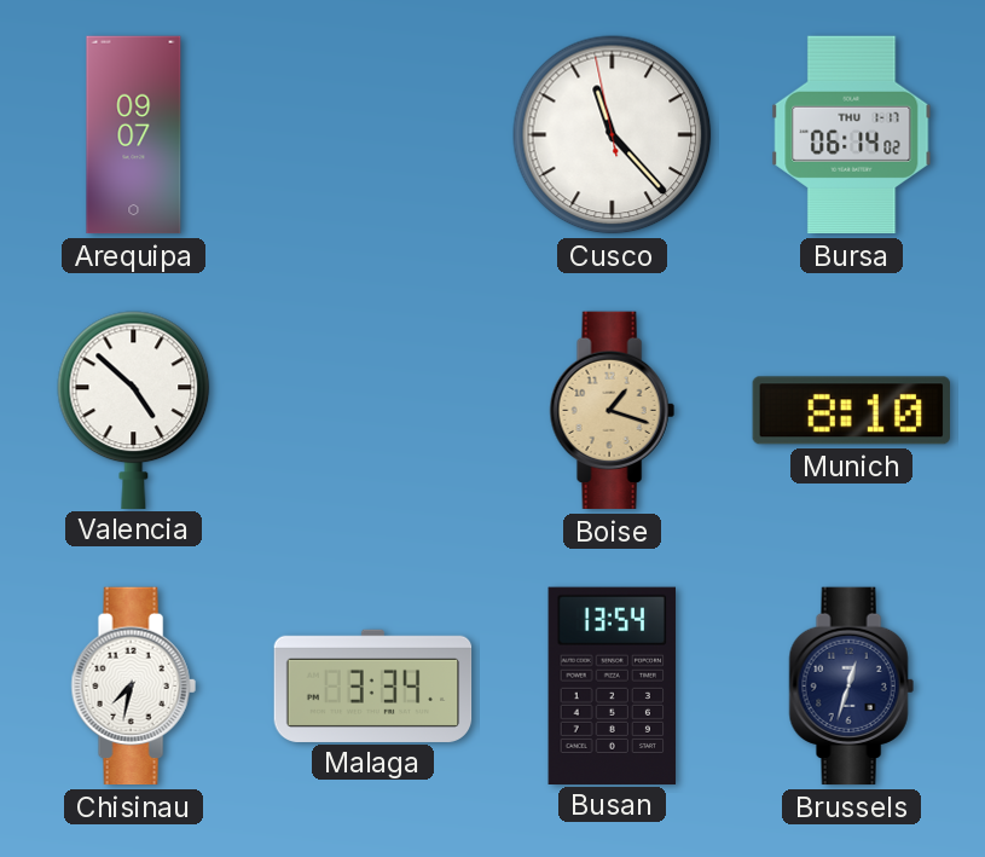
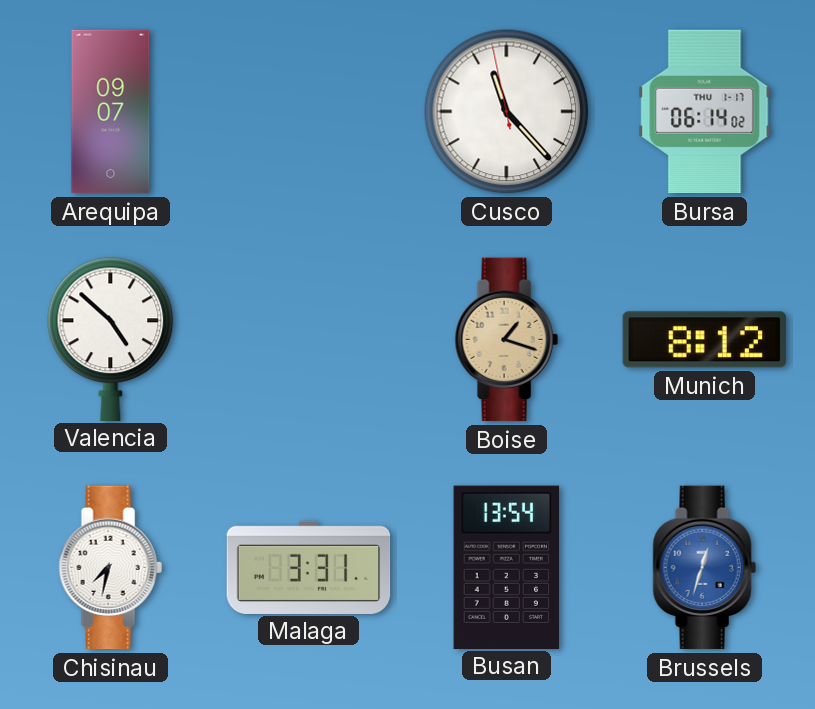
Munich: 8:10 -> 8:12 (704, 340)
Malaga: 3:34 -> 3:31 (309, 567)
Brussels dial: navy -> blue (704, 568)
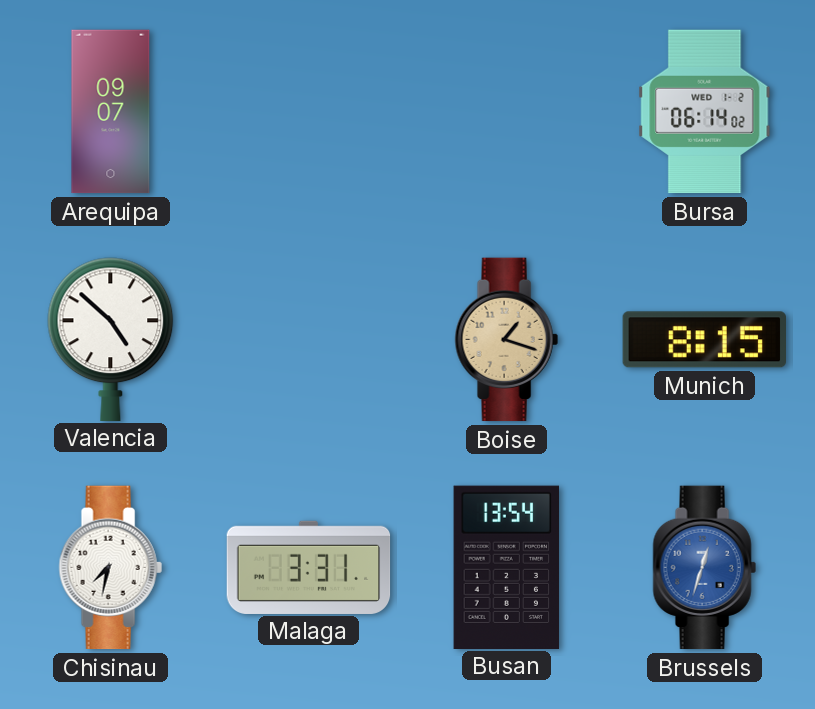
Cusco: 11:22 -> none (507, 112)
Bursa date: THU 1-17 -> WED 1-2 (705, 112)
Munich: 8:12 -> 8:15 (704, 340)
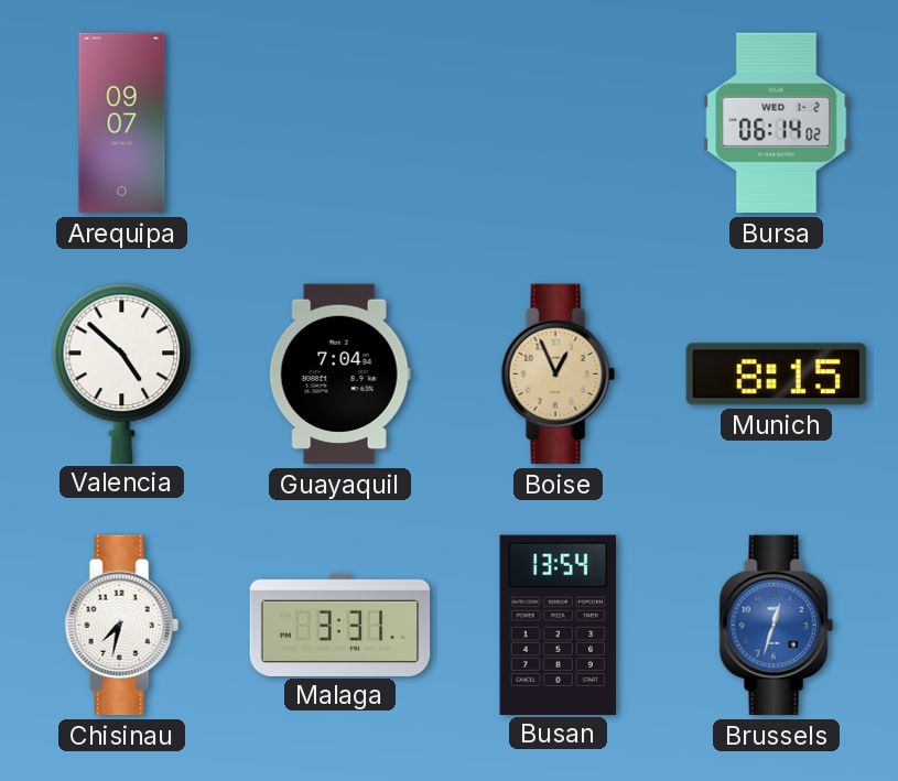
Guayaquil: none -> 7:04 (339, 375)
Boise: 1:18 -> 12:56 (558, 375)
